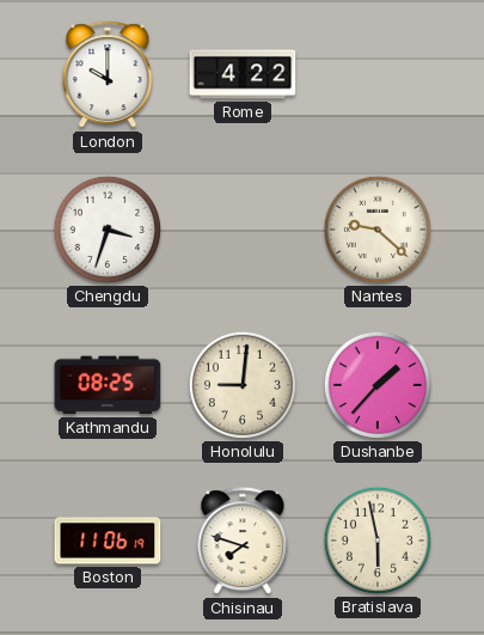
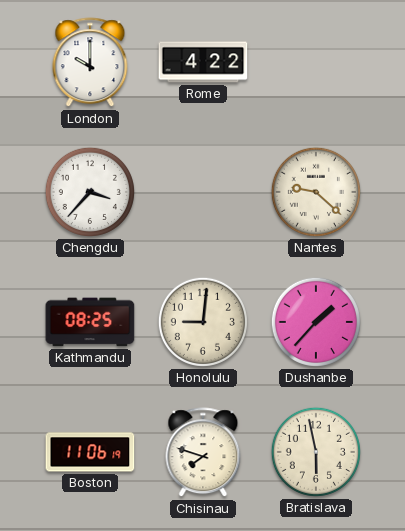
Chengdu: 3:33 -> 3:37 (90, 192)
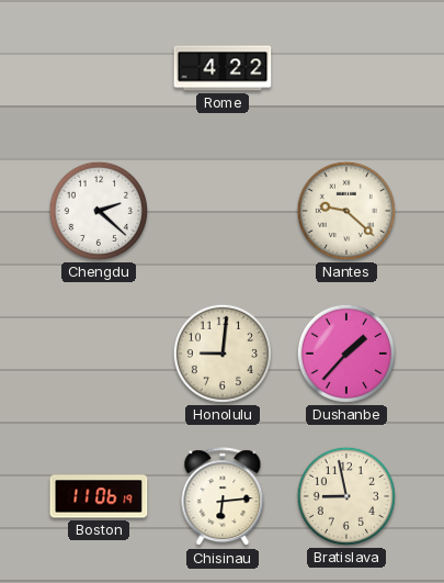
London: 10:00 -> none (90, 63)
Chengdu: 3:37 -> 2:22 (99, 211)
Kathmandu: 08:25 -> none (90, 322)
Chisinau: 7:48 -> 6:14 (223, 497)
Bratislava: 5:58 -> 8:58 (346, 496)
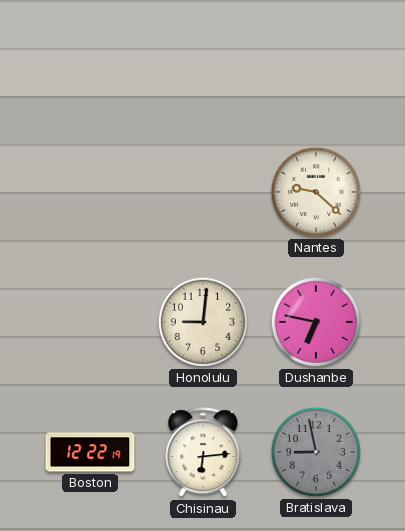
Rome: 4:22 -> none (223, 68)
Chengdu: 2:22 -> none (99, 211)
Dushanbe: 1:37 -> 6:47 (316, 322)
Boston: 11:06 -> 12:22 (90, 452)
Bratislava dial: cream -> grey (316, 452)
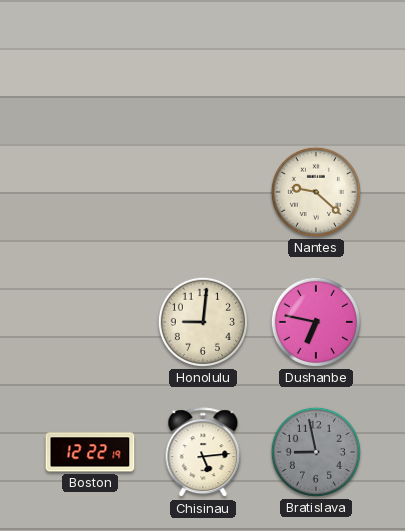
Chisinau: 6:14 -> 5:14 (203, 453)
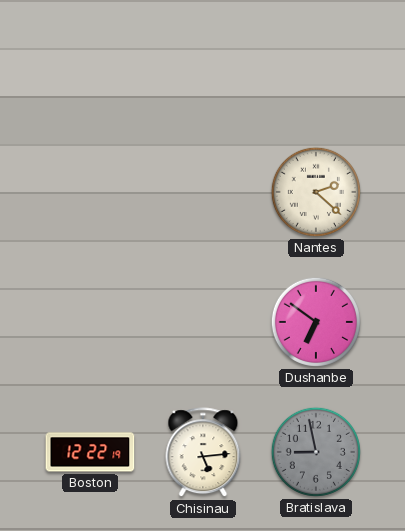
Nantes: 9:22 -> 2:22 (316, 192)
Honolulu: 9:01 -> none (203, 322)
Dushanbe: 6:47 -> 6:51 (316, 322)
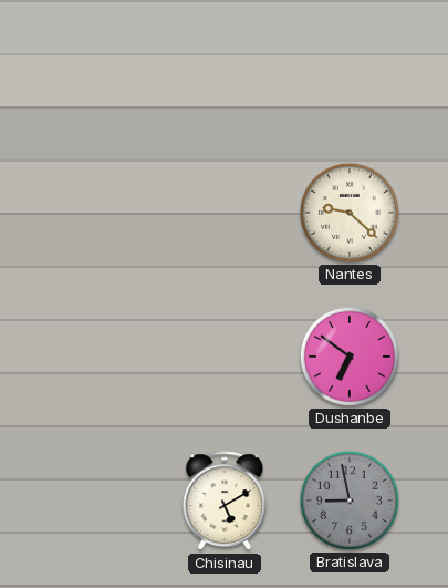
Nantes: 2:22 -> 9:22 (350, 213)
Boston: 12:22 -> none (90, 452)
Chisinau: 5:14 -> 5:10 (225, 502)
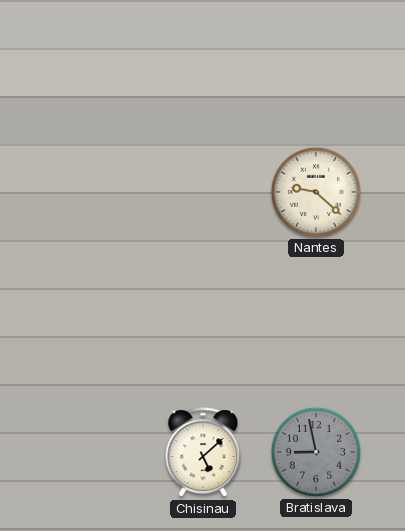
Dushanbe: 6:51 -> none (350, 357)
Chisinau: 5:10 -> 5:08 (203, 453)
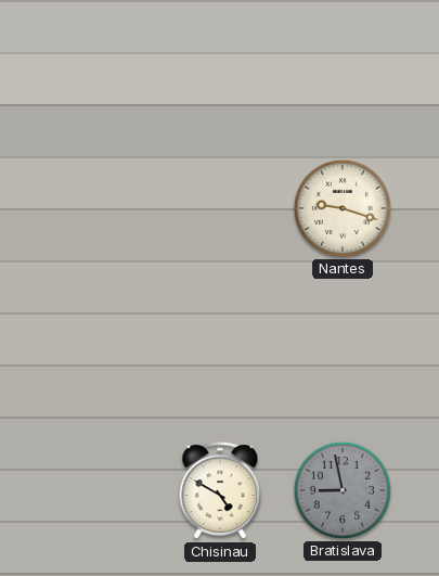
Nantes: 9:22 -> 9:18 (343, 208)
Chisinau: 5:08 -> 4:50 (220, 491)
